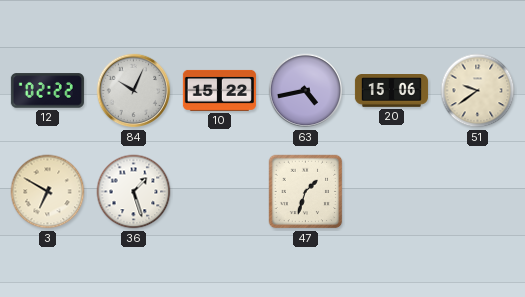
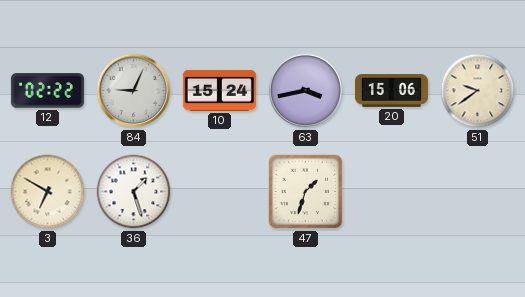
84: 10:04 -> 9:04 (134, 91)
10: 15:22 -> 15:24 (219, 90)
63: 4:43 -> 3:43 (306, 91)
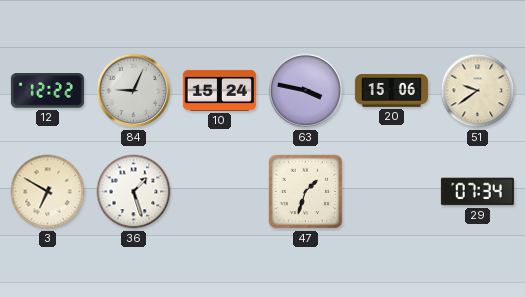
12: 02:22 -> 12:22 (47, 91)
63: 3:43 -> 3:47 (306, 91)
29: none -> 07:34 (477, 192)
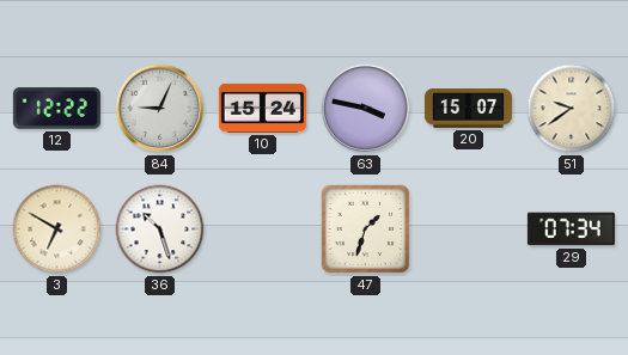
20: 15:06 -> 15:07 (468, 109)
36: 1:27 -> 10:27 (160, 229)
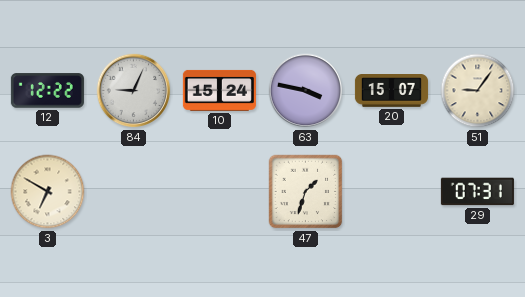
51: 9:39 -> 9:06 (478, 91)
36: 10:27 -> none (160, 229)
29: 07:34 -> 07:31 (477, 192)
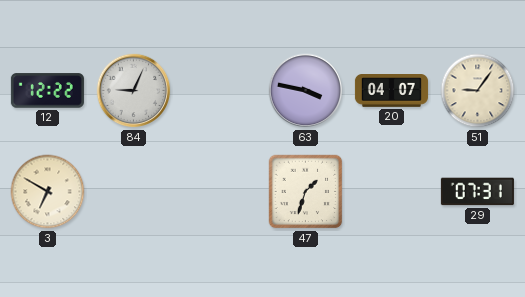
10: 15:24 -> none (219, 90)
20: 15:07 -> 04:07 (391, 91)
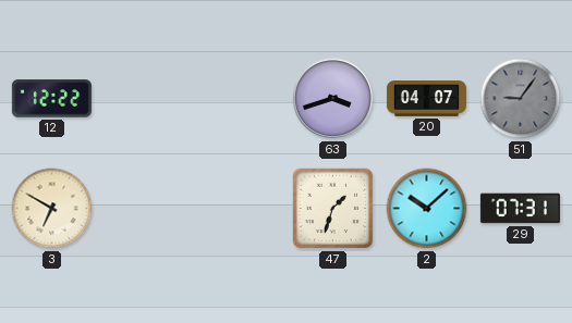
84: 9:04 -> none (134, 91)
63: 3:47 -> 3:42 (333, 99)
51 dial: cream -> grey (521, 99)
2: none -> 10:08 (427, 209)
